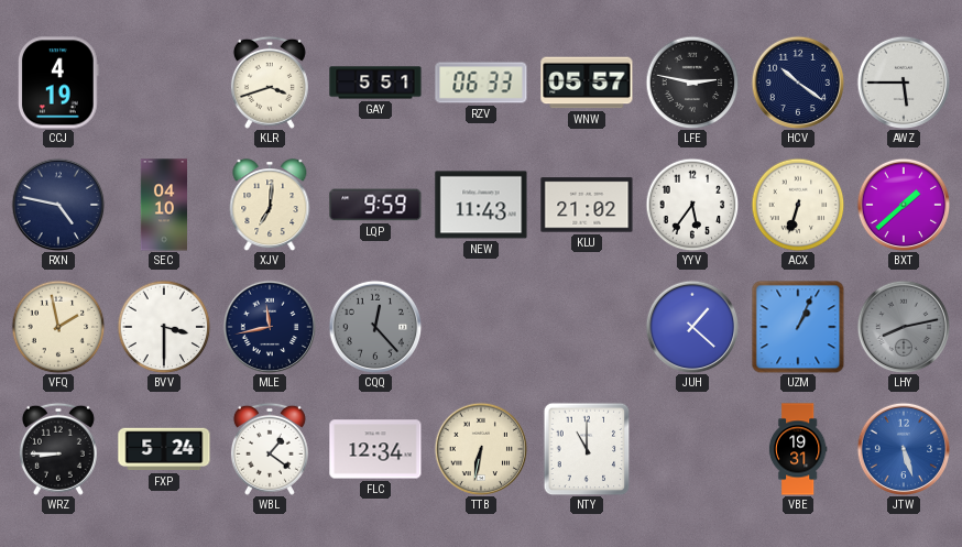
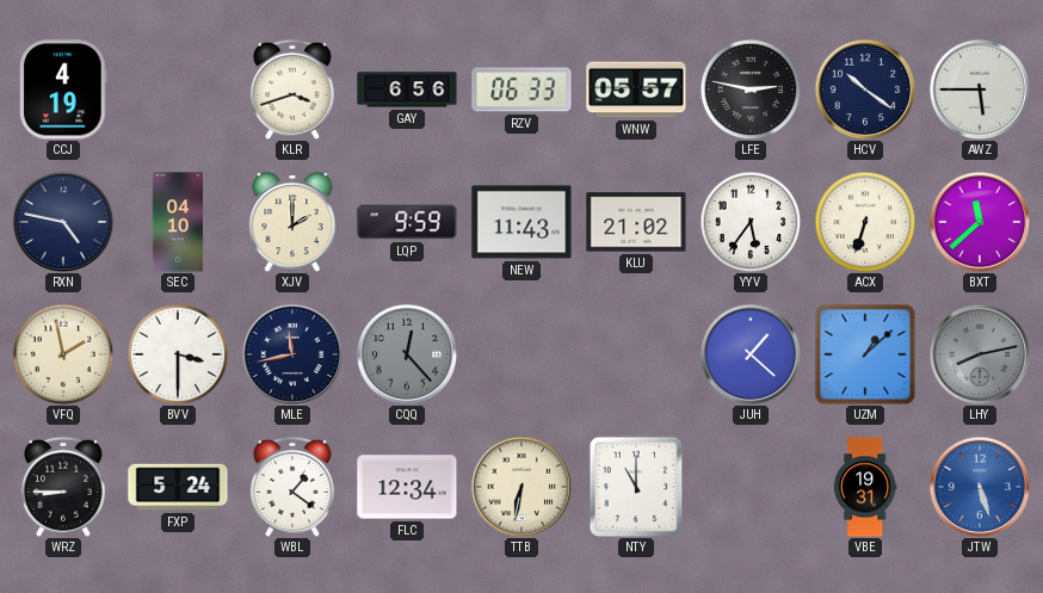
GAY: 5:51 -> 6:56 (407, 89)
XJV: 7:01 -> 2:00 (292, 222)
BXT: 1:38 -> 11:38 (980, 222)
UZM: 1:04 -> 1:08 (865, 354)
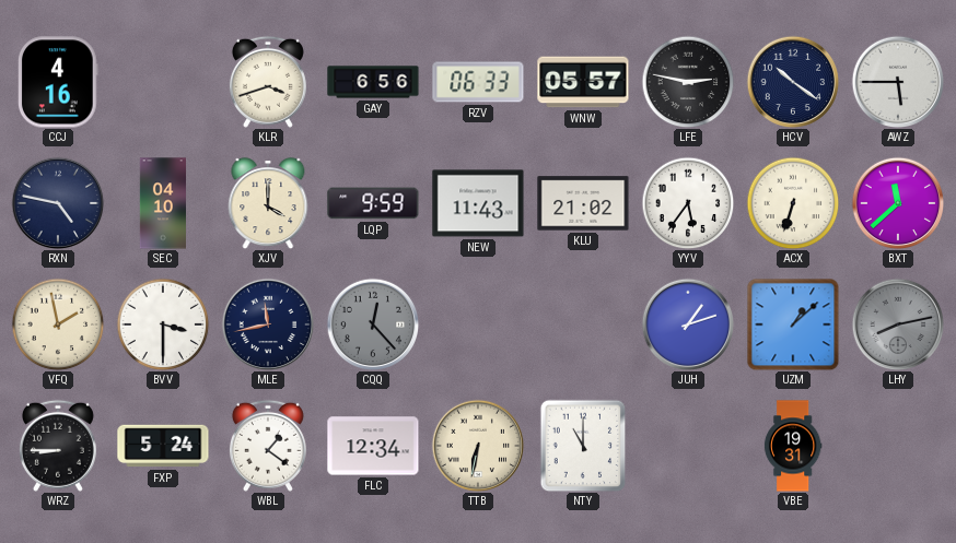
CCJ: 4:19 -> 4:16 (58, 82)
XJV: 2:00 -> 4:00 (268, 203)
JUH: 1:22 -> 1:12 (688, 324)
JTW: 5:27 -> none (980, 487)
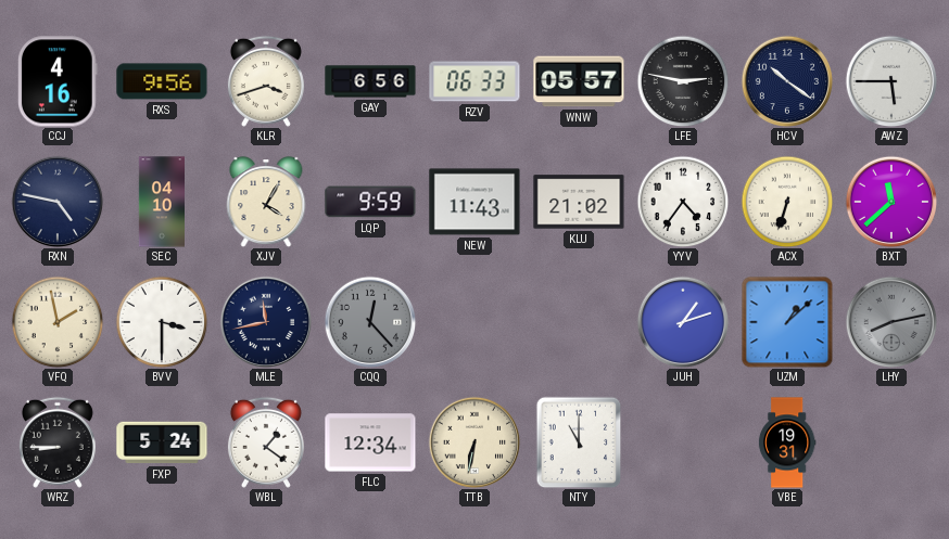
RXS: none -> 9:56 (162, 81)
XJV: 4:00 -> 4:05 (266, 202)
YYV: 5:36 -> 4:36 (683, 202)
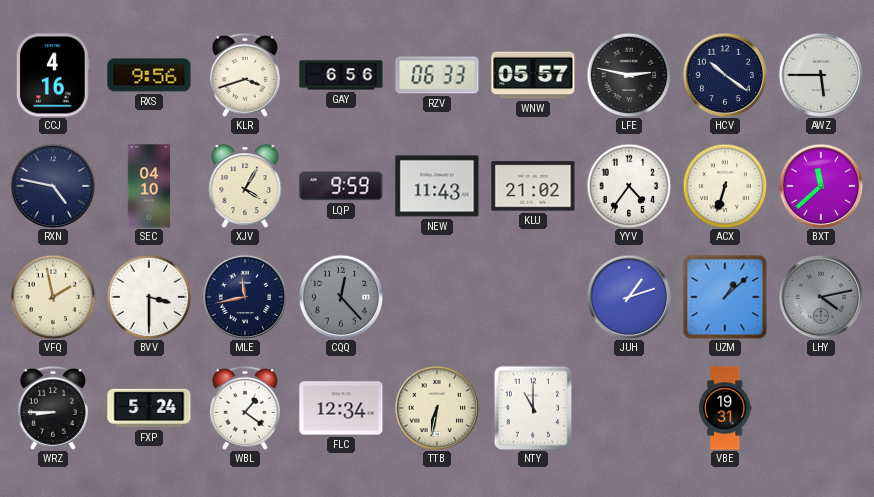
LHY: 8:13 -> 4:13 (821, 297)
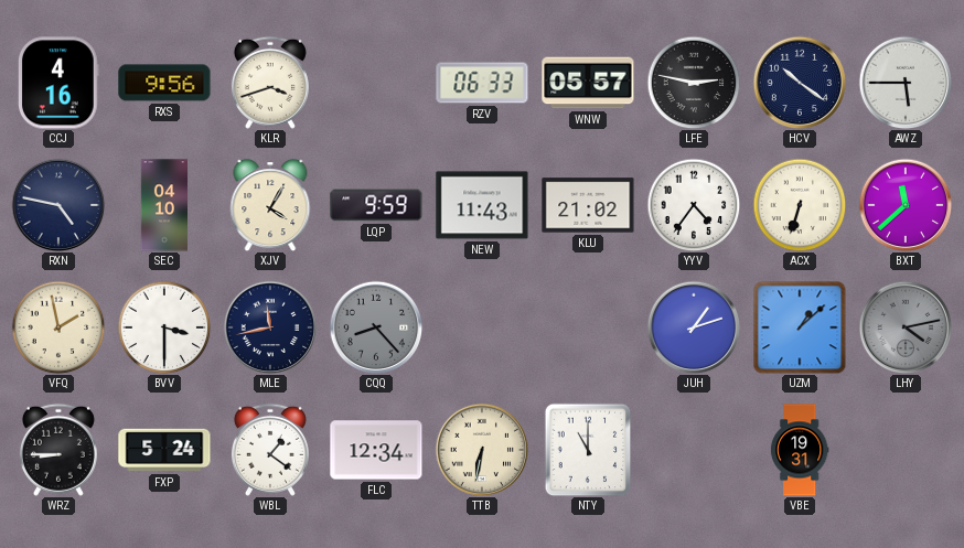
GAY: 6:56 -> none (341, 75)
CQQ: 12:23 -> 8:23 (376, 327)
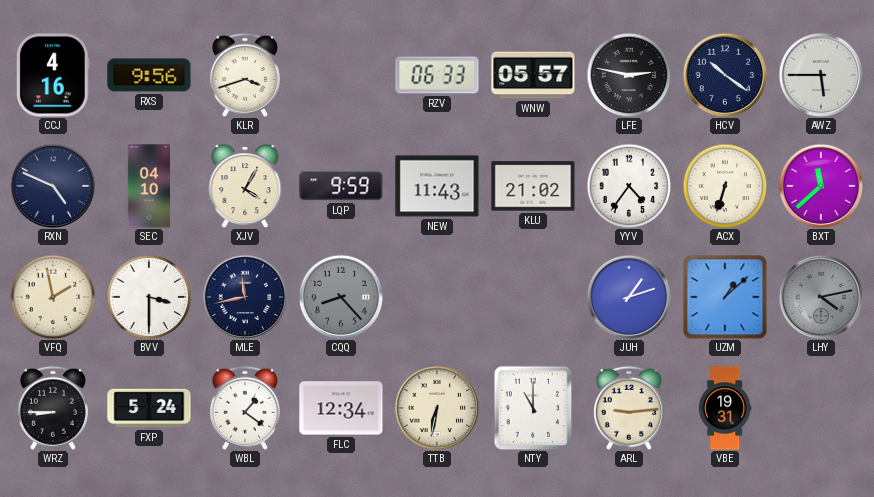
RXN: 4:47 -> 4:49 (53, 186)
ARL: none -> 9:14 (629, 408)
